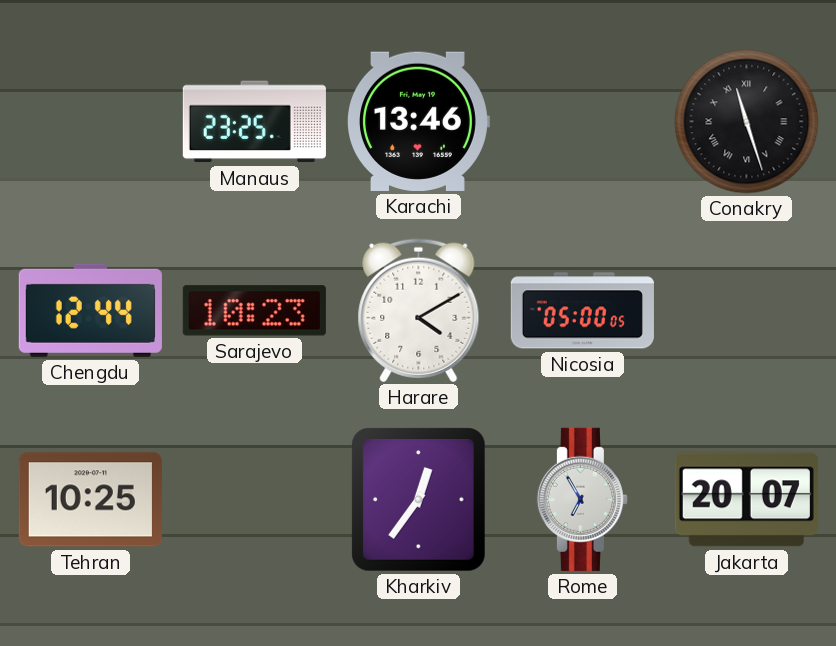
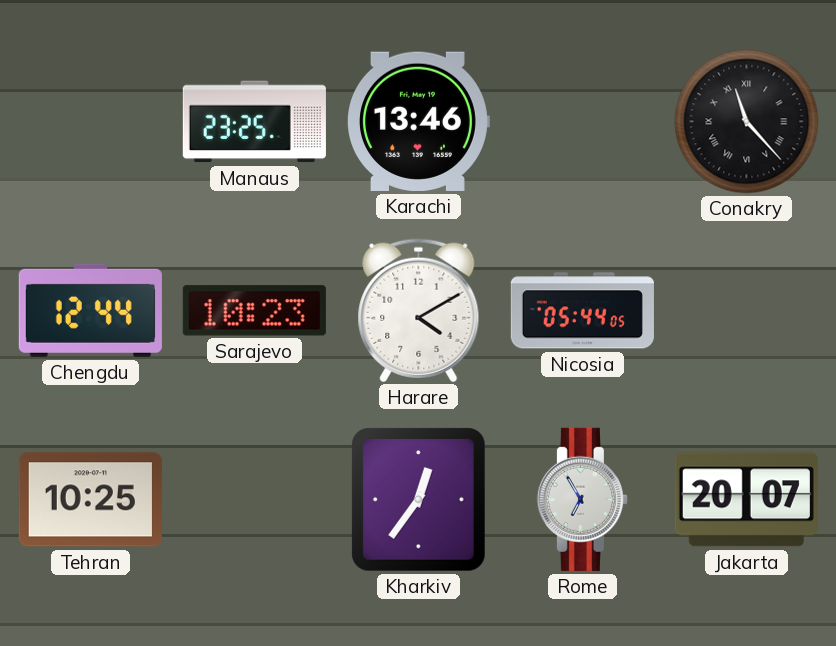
Conakry: 11:27 -> 11:23 (747, 122)
Nicosia: 05:00 -> 05:44 (582, 311)
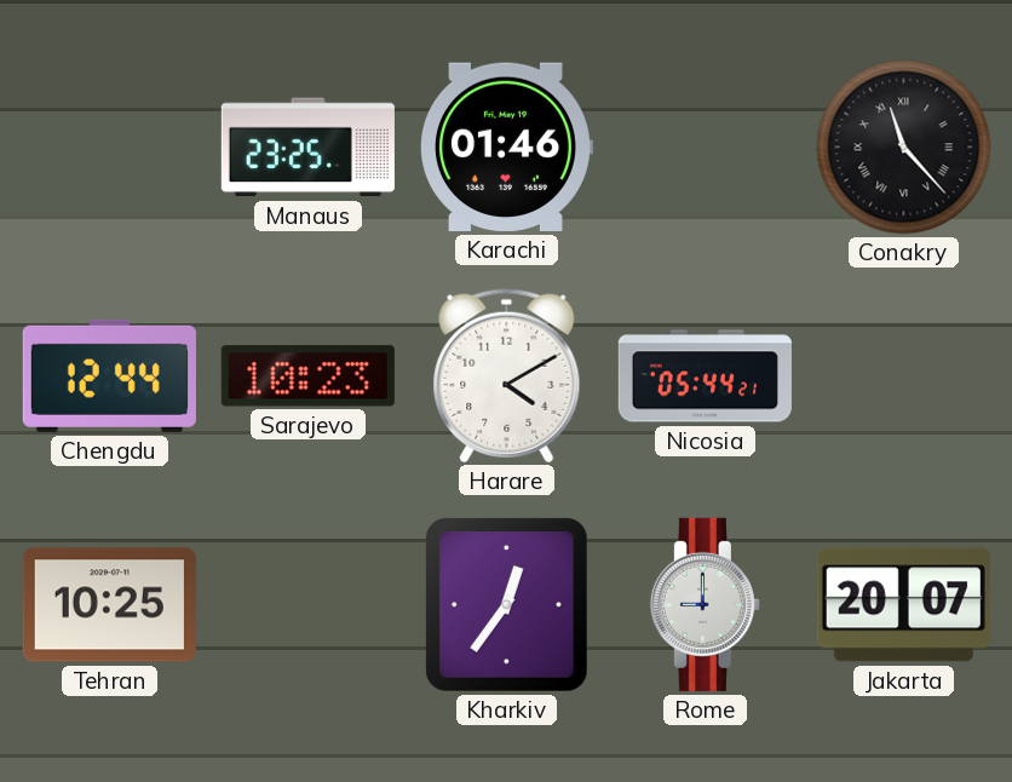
Karachi: 13:46 -> 01:46 (507, 146)
Nicosia: 05:44:05 -> 05:44:21 (705, 376)
Rome: 6:55 -> 9:00 (705, 604)
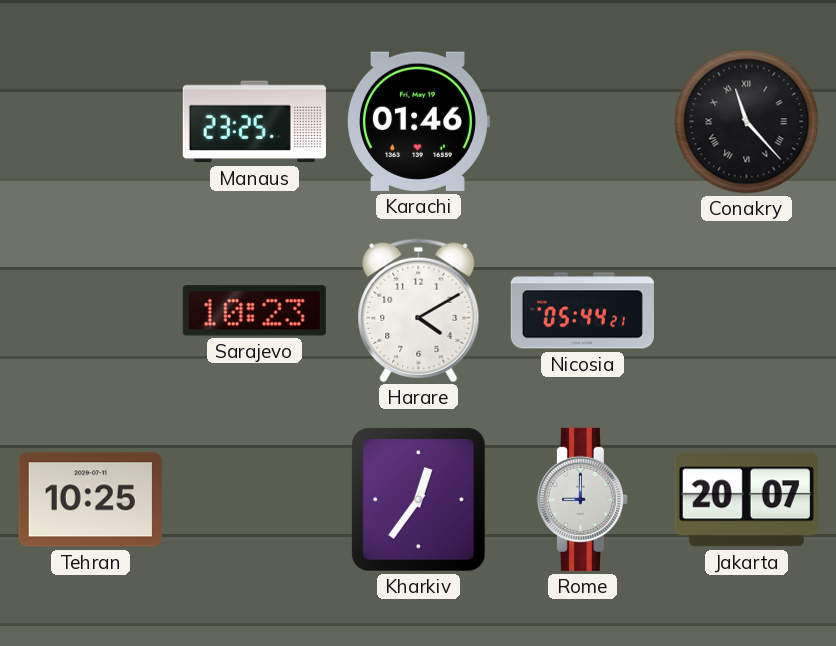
Chengdu: 12:44 -> none (109, 375)
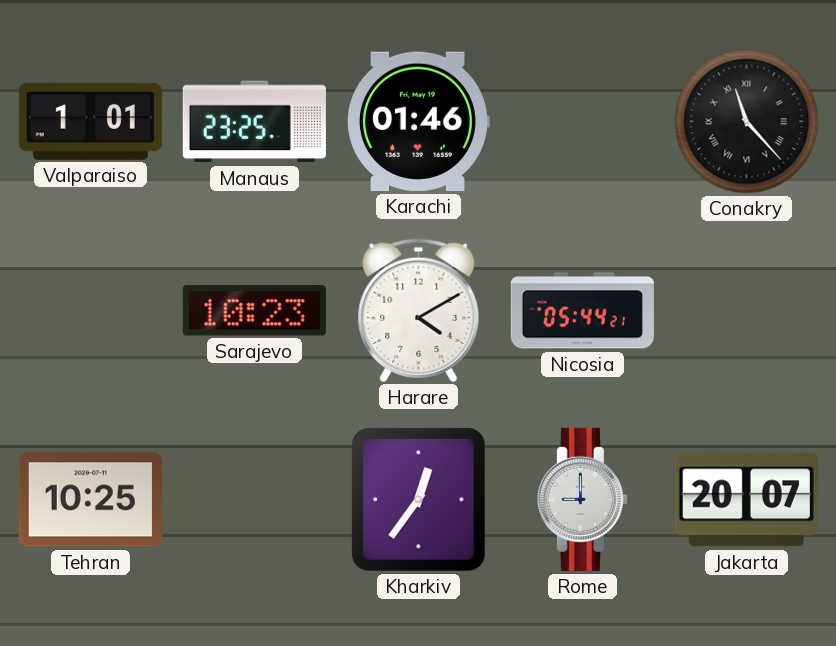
Valparaiso: none -> 1:01 (90, 121)
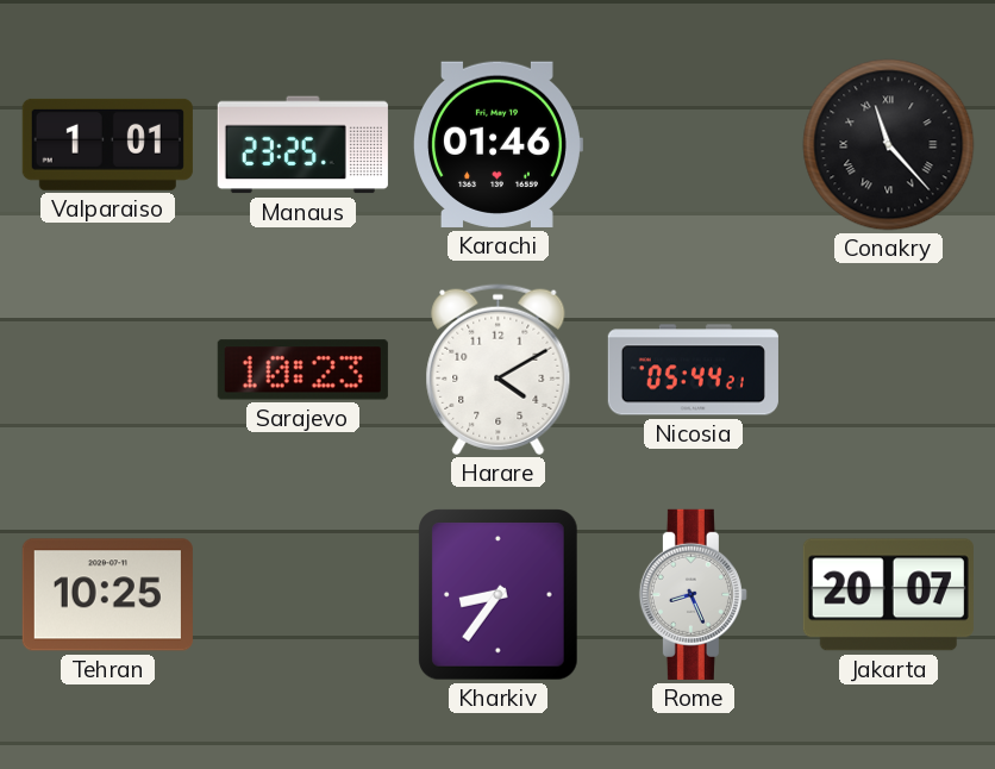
Kharkiv: 12:36 -> 8:36 (499, 595)
Rome: 9:00 -> 8:26 (693, 594)
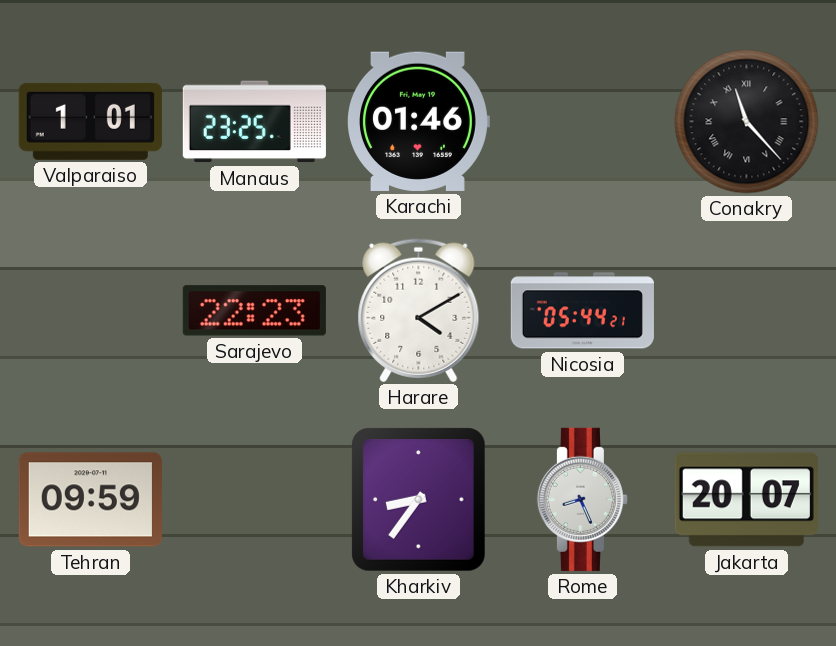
Sarajevo: 10:23 -> 22:23 (254, 311)
Tehran: 10:25 -> 09:59 (90, 500)
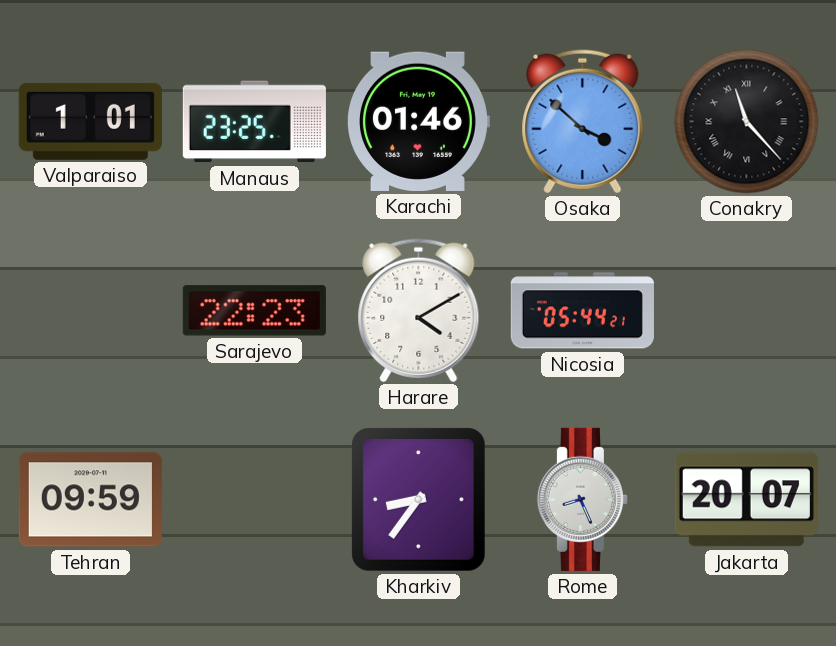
Osaka: none -> 3:52 (583, 122)
